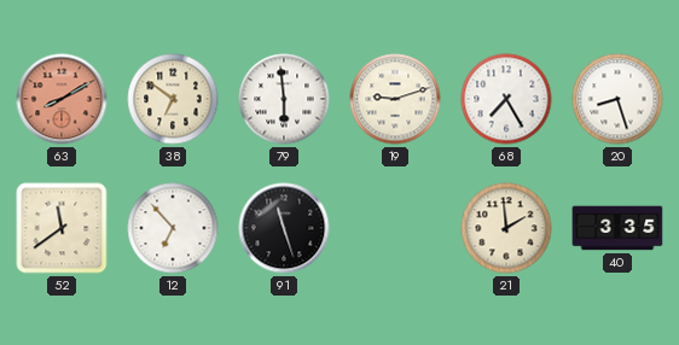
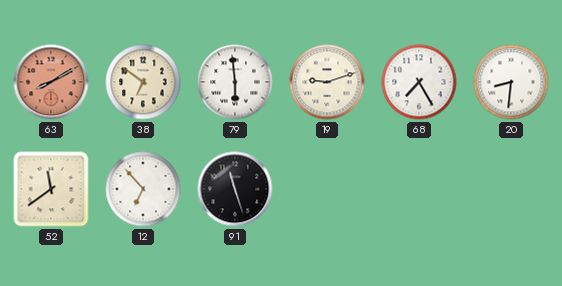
20: 8:27 -> 8:31 (511, 82)
21: 1:59 -> none (506, 228)
40: 3:35 -> none (617, 228)
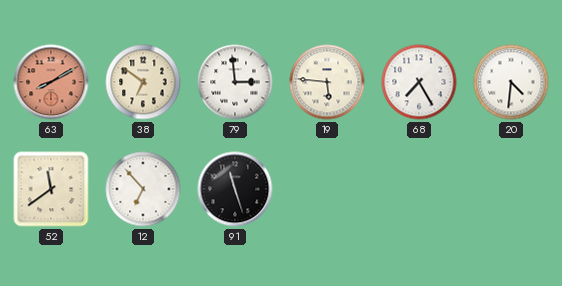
79: 5:59 -> 2:59 (235, 82)
19: 9:12 -> 5:46 (327, 82)
20: 8:31 -> 4:31 (511, 82)
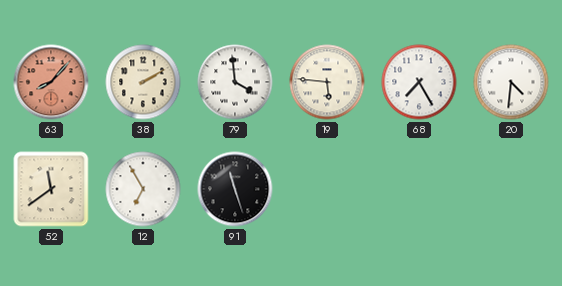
63: 8:10 -> 8:07 (51, 82)
38: 6:51 -> 2:10 (143, 82)
79: 2:59 -> 3:59 (235, 82)
12: 6:53 -> 6:55 (143, 189)
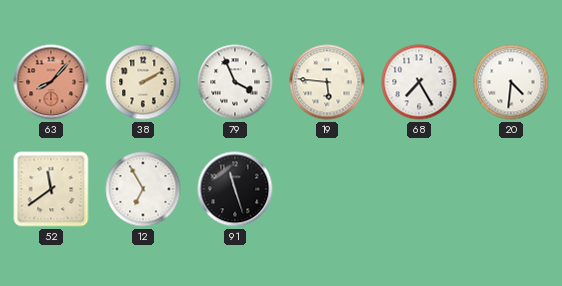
79: 3:59 -> 3:56 (235, 82)
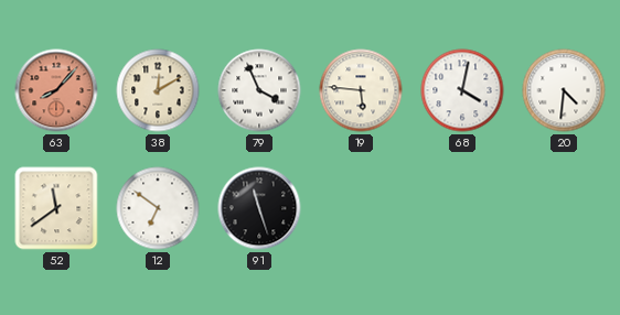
38: 2:10 -> 12:10 (158, 90)
68: 7:25 -> 4:02 (462, 90)
12: 6:55 -> 6:51 (158, 208)
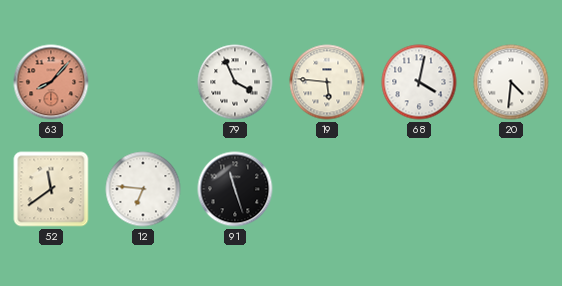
38: 12:10 -> none (158, 90)
12: 6:51 -> 6:46 (143, 189)
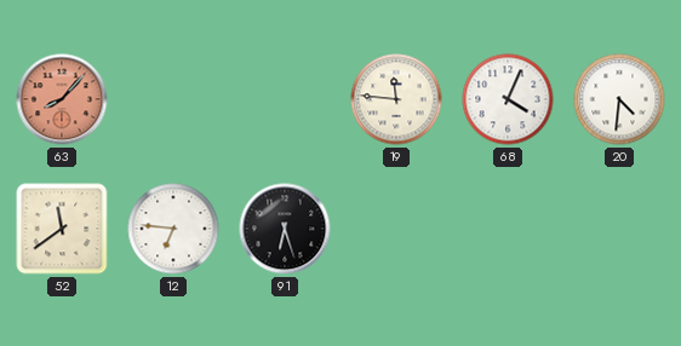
79: 3:56 -> none (235, 82)
19: 5:46 -> 11:46 (396, 99)
68: 4:02 -> 4:04 (508, 99)
91: 11:27 -> 6:27 (285, 229)
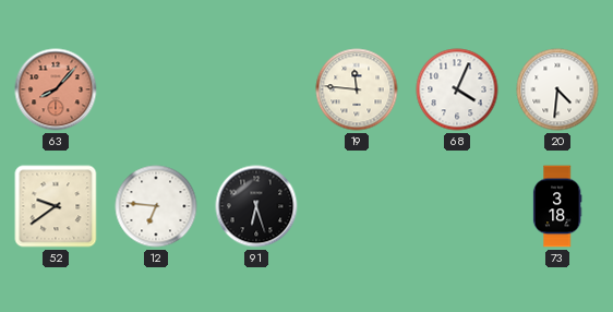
52: 11:39 -> 9:39 (56, 206)
73: none -> 3:18 (557, 206)
